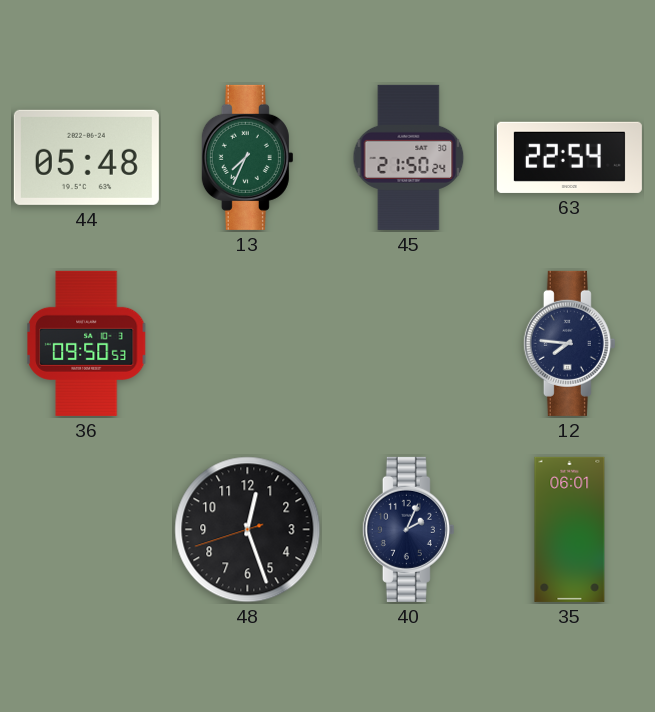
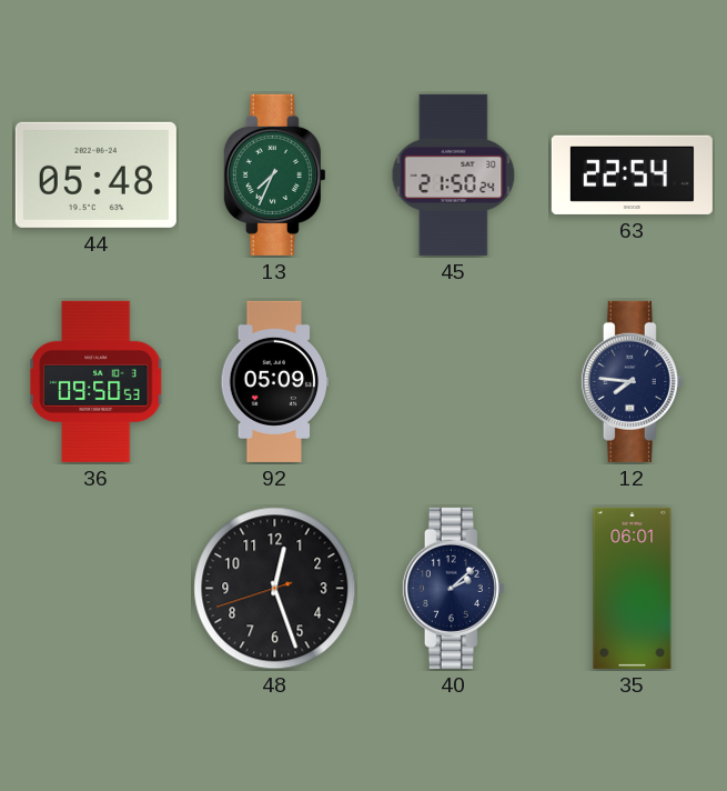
92: none -> 05:09 (274, 381)
40: 2:04 -> 2:08 (453, 588)
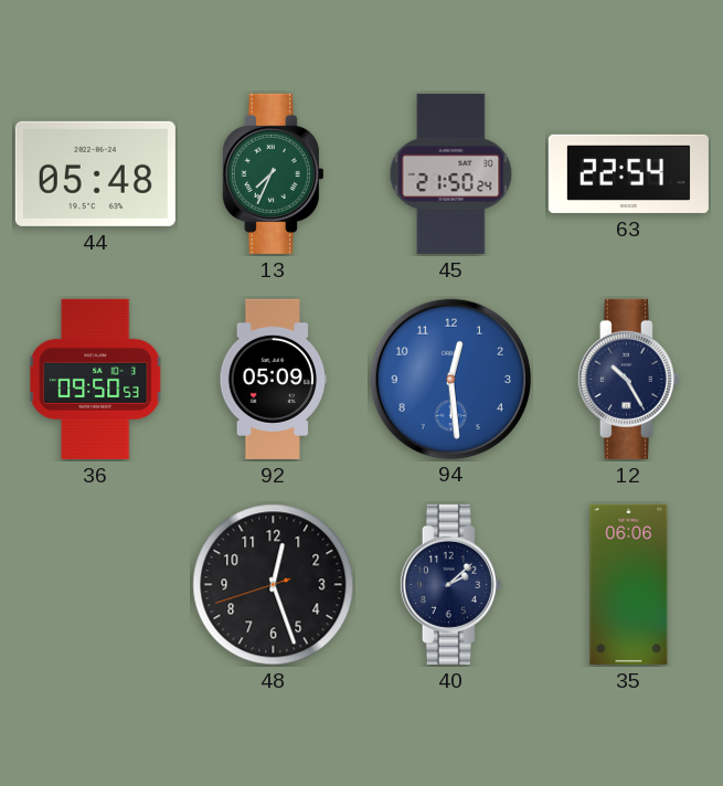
94: none -> 12:29 (450, 379)
12: 7:46 -> 10:25 (628, 379)
35: 06:01 -> 06:06 (629, 584)
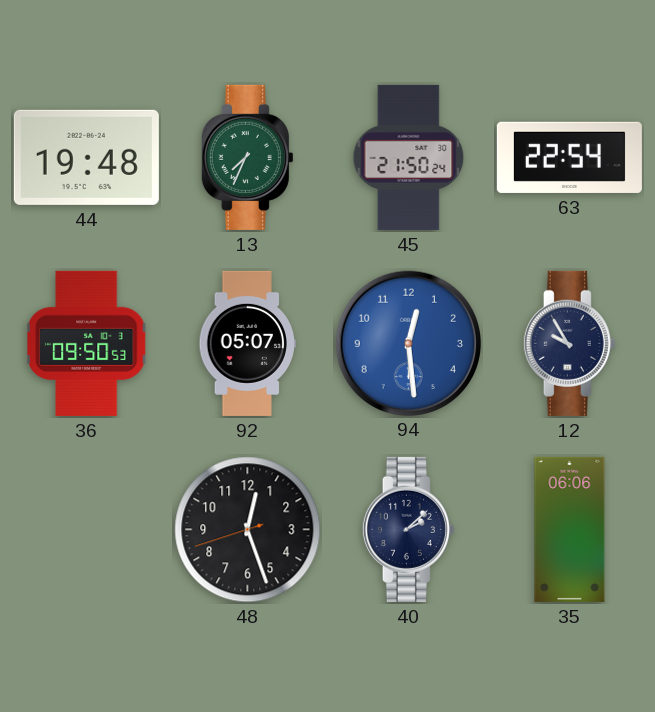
44: 05:48 -> 19:48 (86, 157)
92: 05:09 -> 05:07 (247, 343)
12: 10:25 -> 9:55 (569, 343)
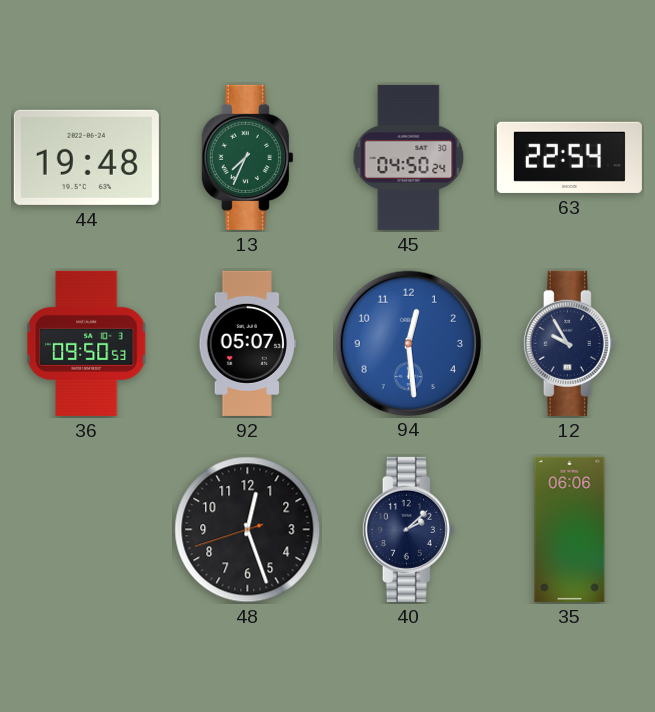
45: 21:50 -> 04:50 (409, 157)
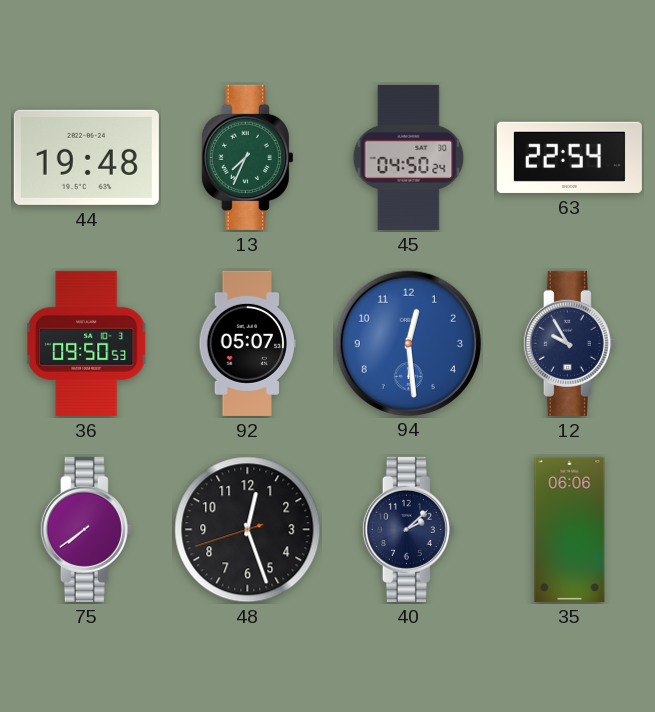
75: none -> 7:39 (86, 529)
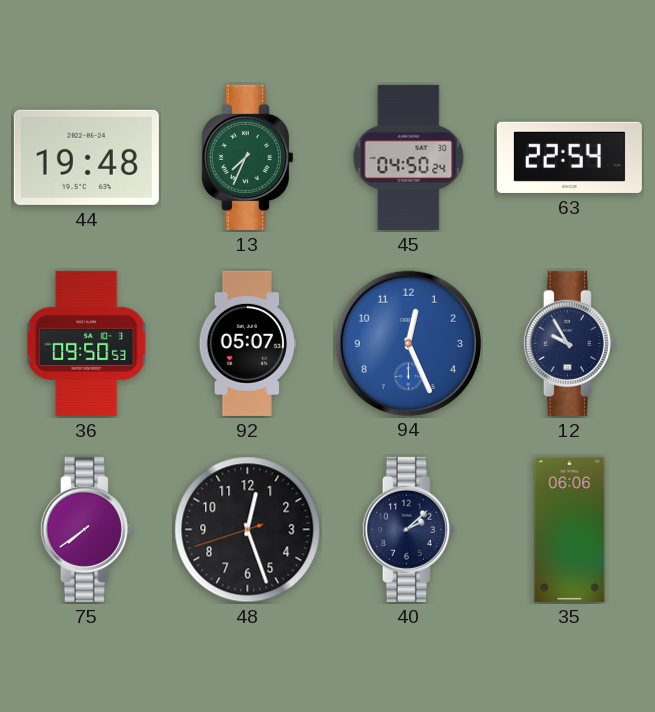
94: 12:29 -> 12:26 (408, 343)
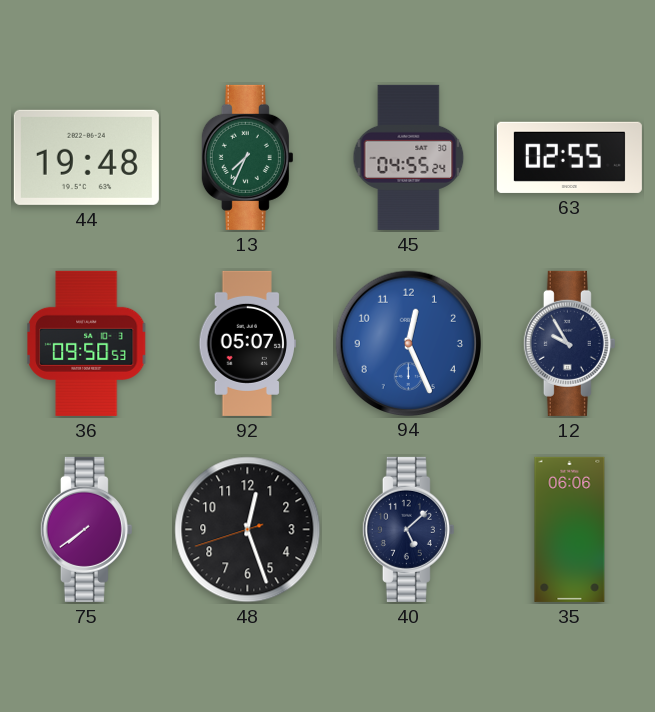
45: 04:50 -> 04:55 (409, 157)
63: 22:54 -> 02:55 (569, 157)
40: 2:08 -> 5:08 (408, 529)
